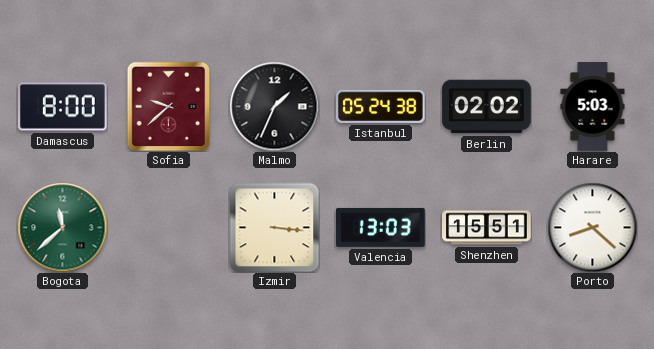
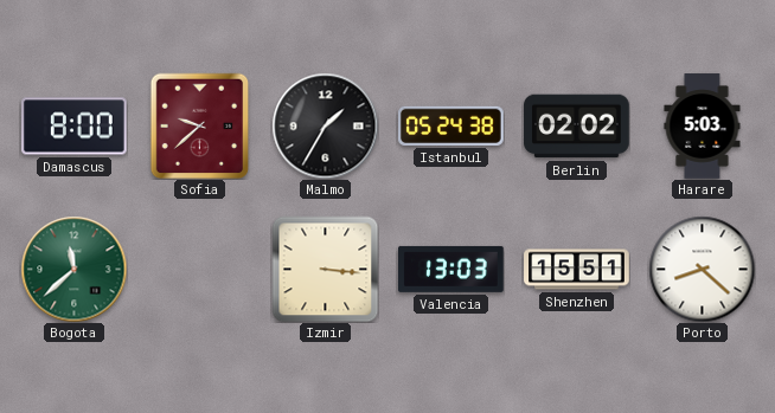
Malmo: 1:34 -> 1:35 (325, 125)
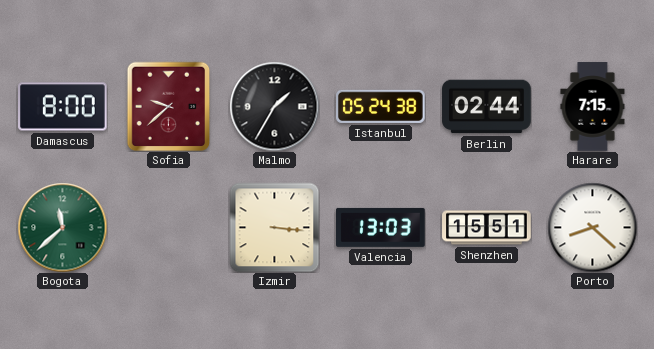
Berlin: 02:02 -> 02:44 (487, 107)
Harare: 5:03 -> 7:15 (593, 107)
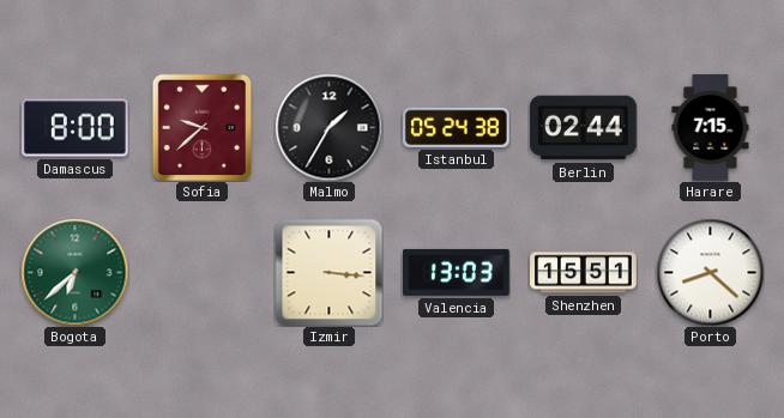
Bogota: 11:38 -> 6:38 (74, 272)
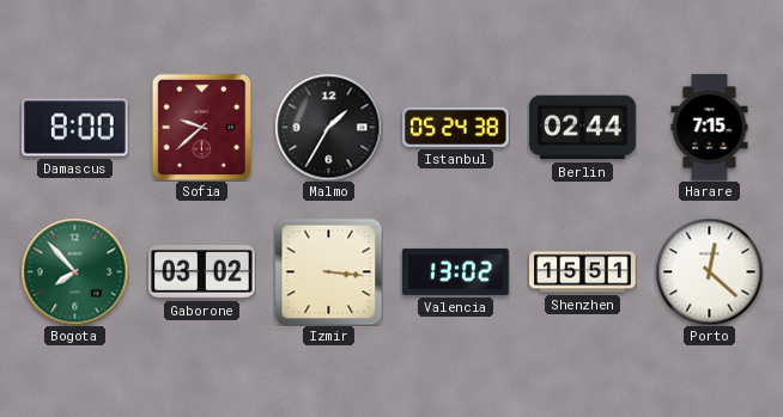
Bogota: 6:38 -> 7:53 (74, 271)
Gaborone: none -> 03:02 (202, 271)
Valencia: 13:03 -> 13:02 (456, 271)
Porto: 8:22 -> 12:22 (709, 271)
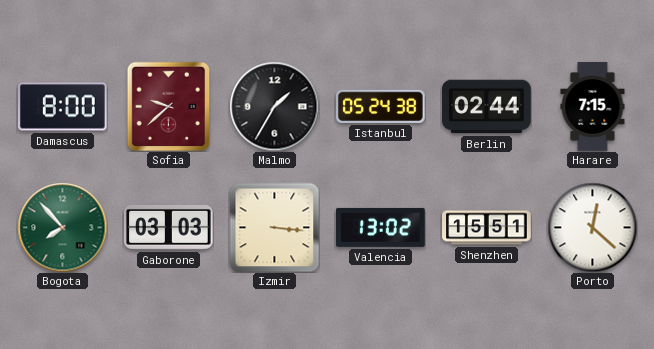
Gaborone: 03:02 -> 03:03 (169, 227)
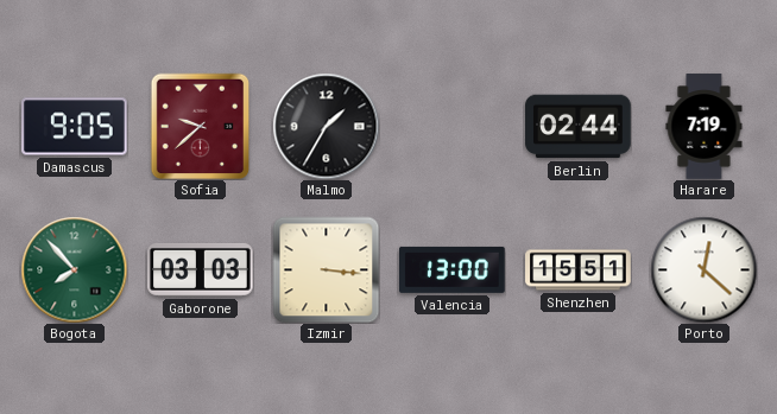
Damascus: 8:00 -> 9:05 (75, 127)
Istanbul: 05:24 -> none (381, 106)
Harare: 7:15 -> 7:19 (705, 127)
Valencia: 13:02 -> 13:00 (453, 269)
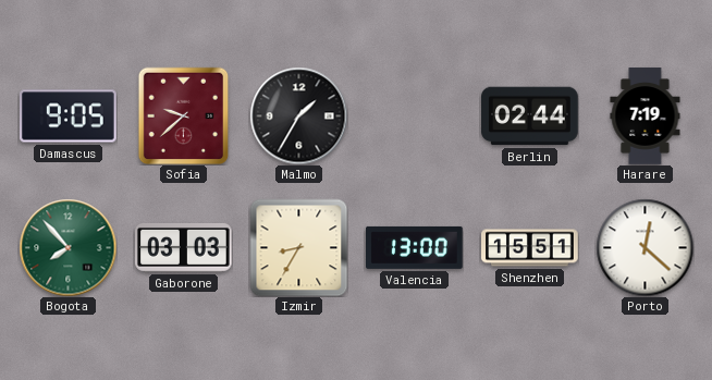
Izmir: 3:16 -> 8:35 (298, 247)
